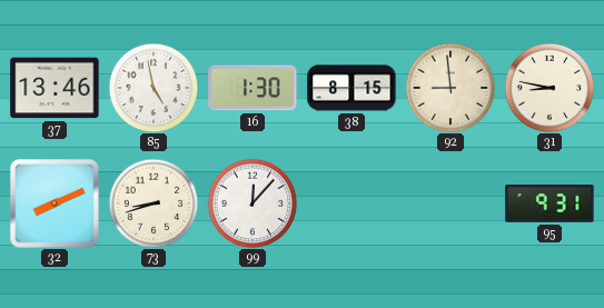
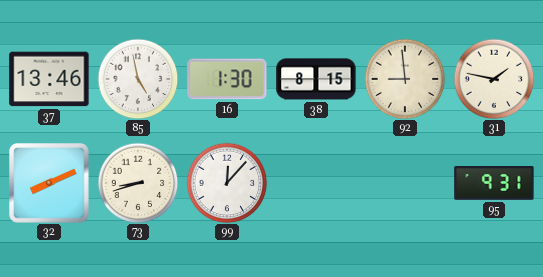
31: 8:47 -> 1:47 (494, 79)
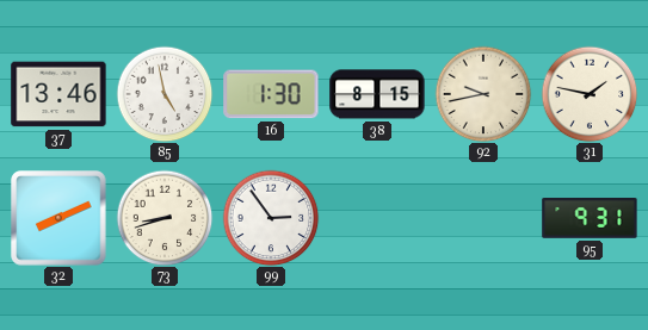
92: 8:59 -> 9:43 (483, 94)
99: 12:07 -> 2:54 (271, 218)
